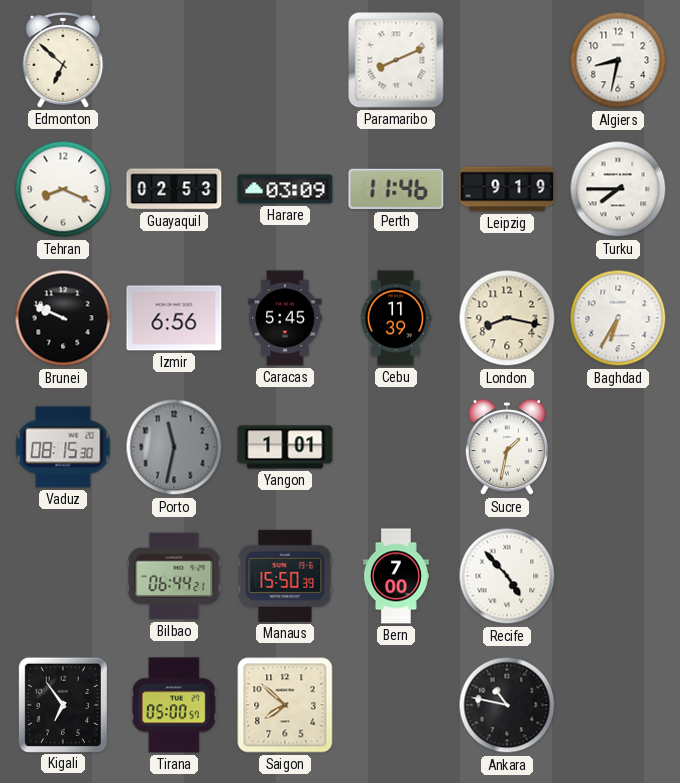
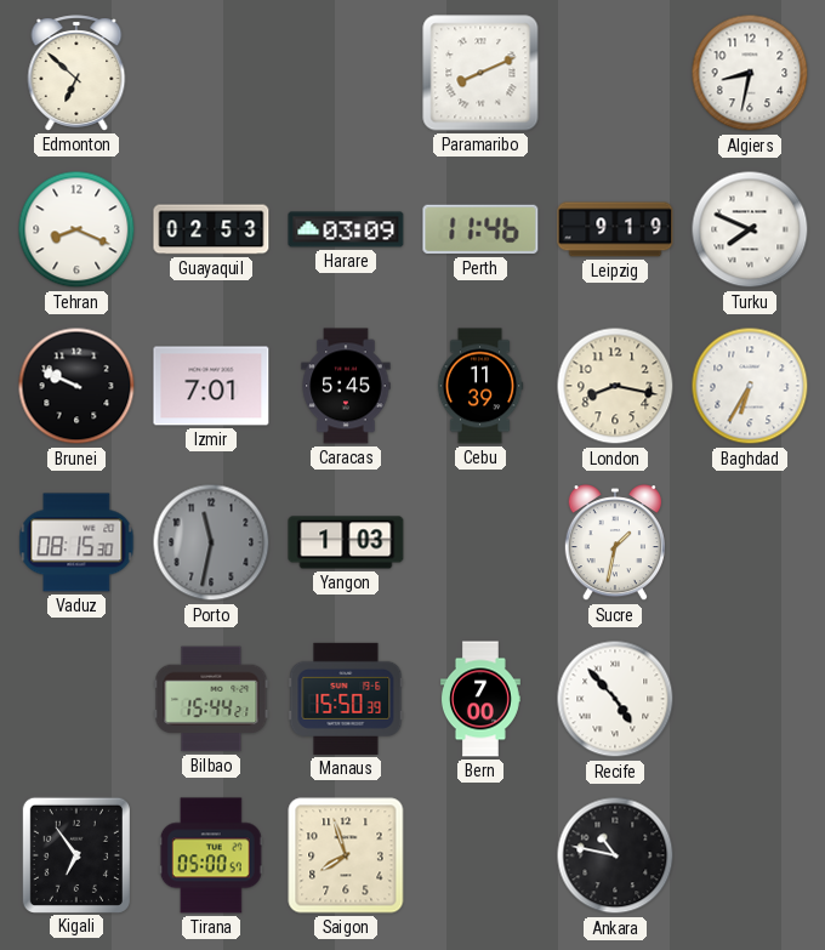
Turku: 7:45 -> 7:49 (750, 229)
Izmir: 6:56 -> 7:01 (211, 386)
Yangon: 1:01 -> 1:03 (346, 542)
Bilbao: 06:44 -> 15:44 (211, 699)
Saigon: 7:52 -> 7:57 (346, 855)
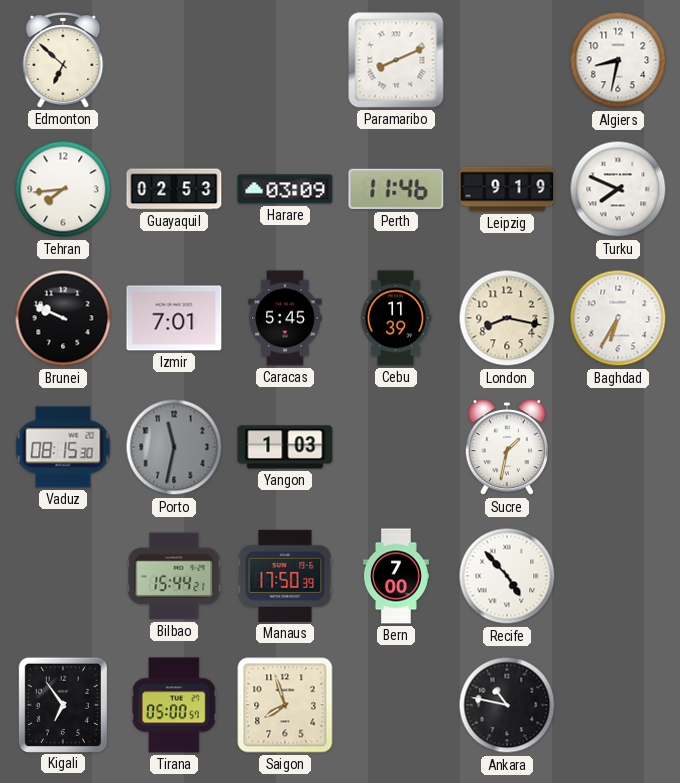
Tehran: 8:19 -> 7:44 (63, 189)
Manaus: 15:50 -> 17:50 (285, 576)
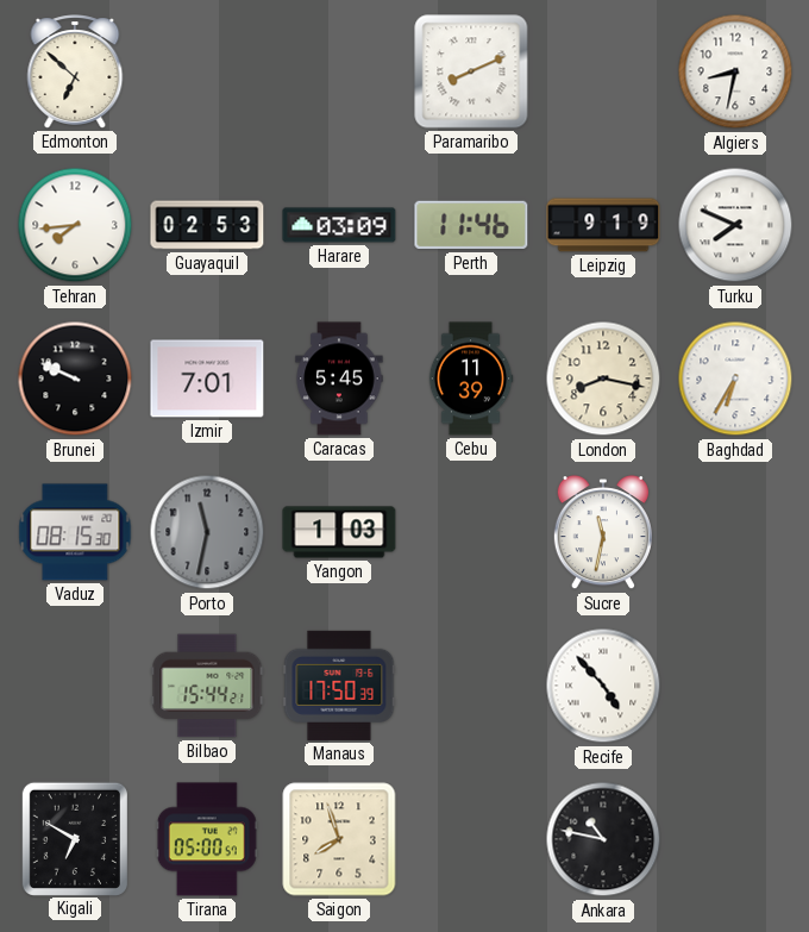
Sucre: 1:32 -> 11:32 (603, 533)
Bern: 7:00 -> none (396, 576)
Kigali: 6:54 -> 6:50 (75, 838)
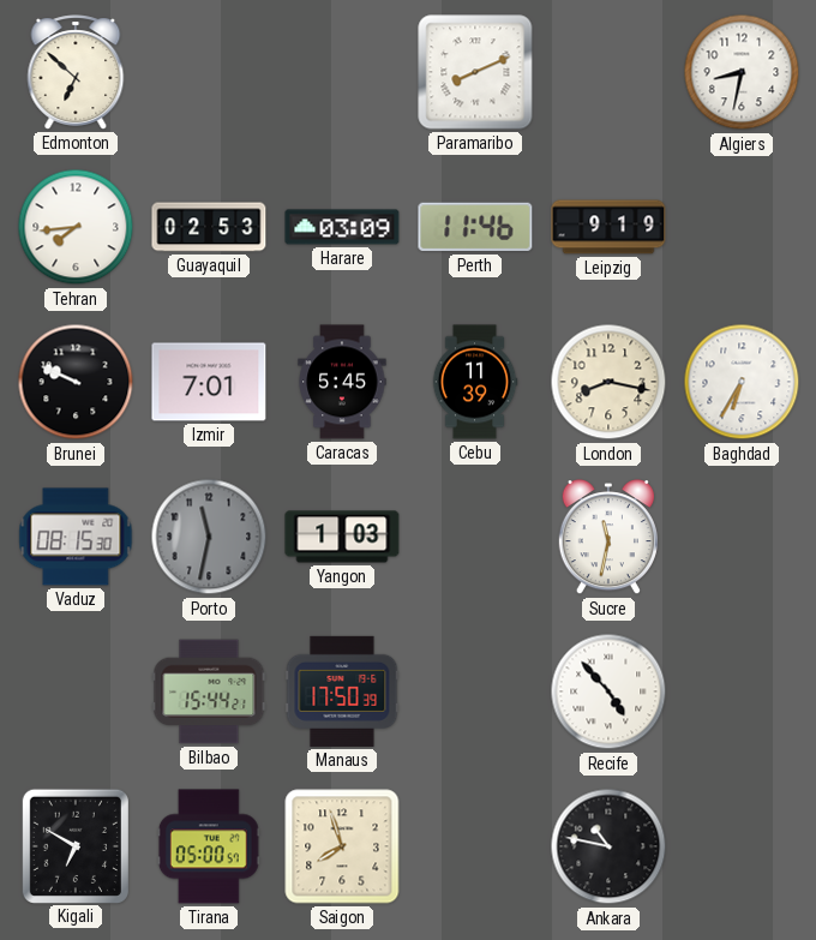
Turku: 7:49 -> none (735, 225)
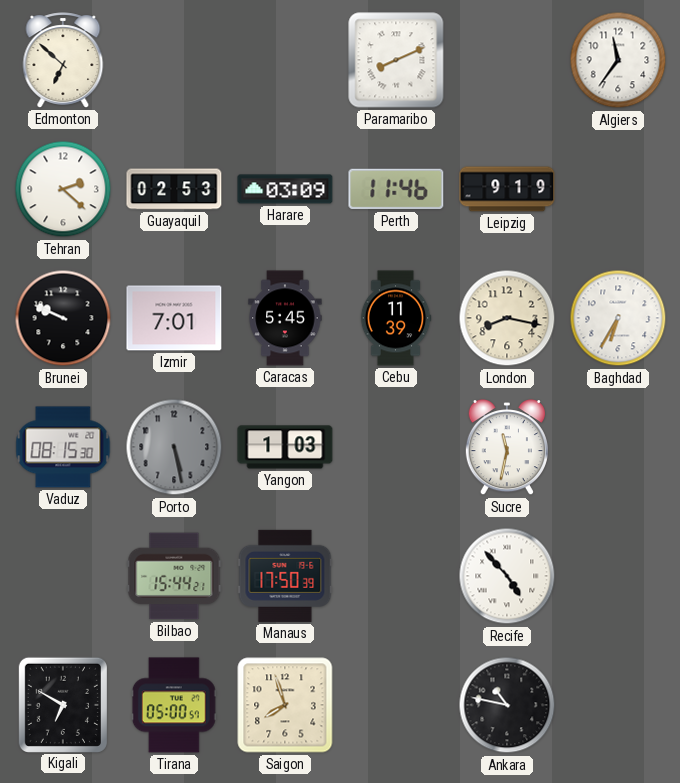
Algiers: 8:32 -> 11:36 (618, 60)
Tehran: 7:44 -> 2:22 (63, 189)
Porto: 11:32 -> 5:28 (174, 447)
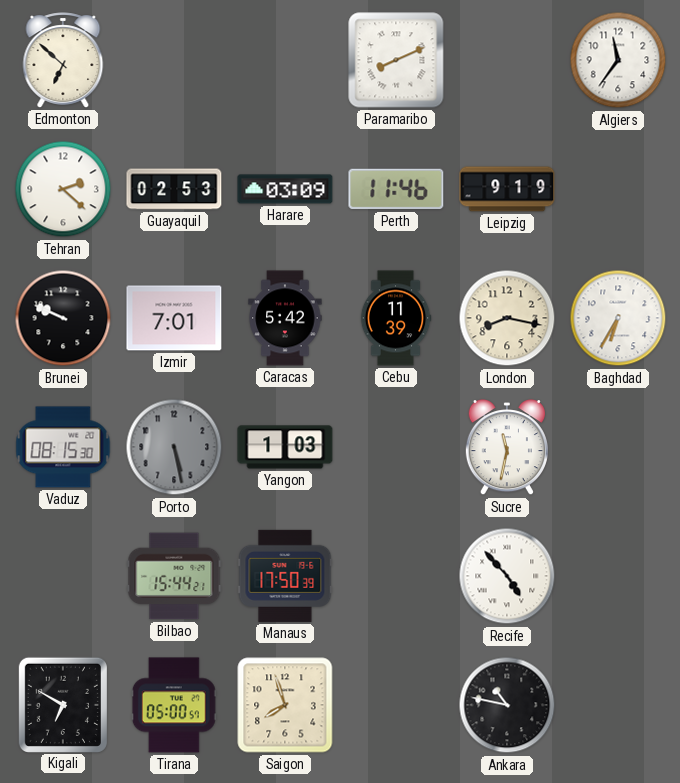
Caracas: 5:45 -> 5:42 (285, 318)
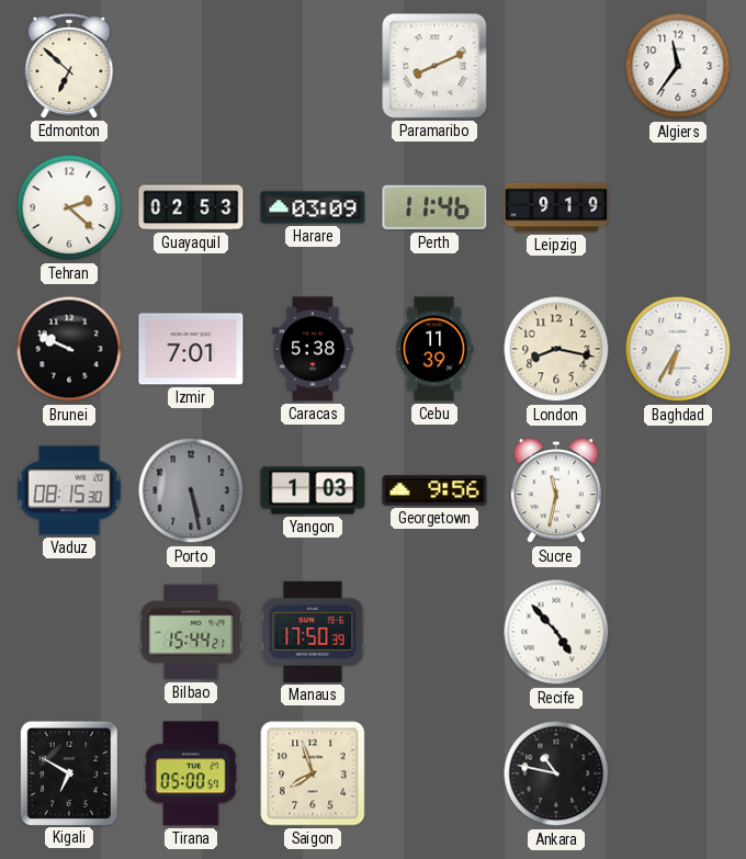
Caracas: 5:42 -> 5:38 (313, 349)
Georgetown: none -> 9:56 (434, 490)
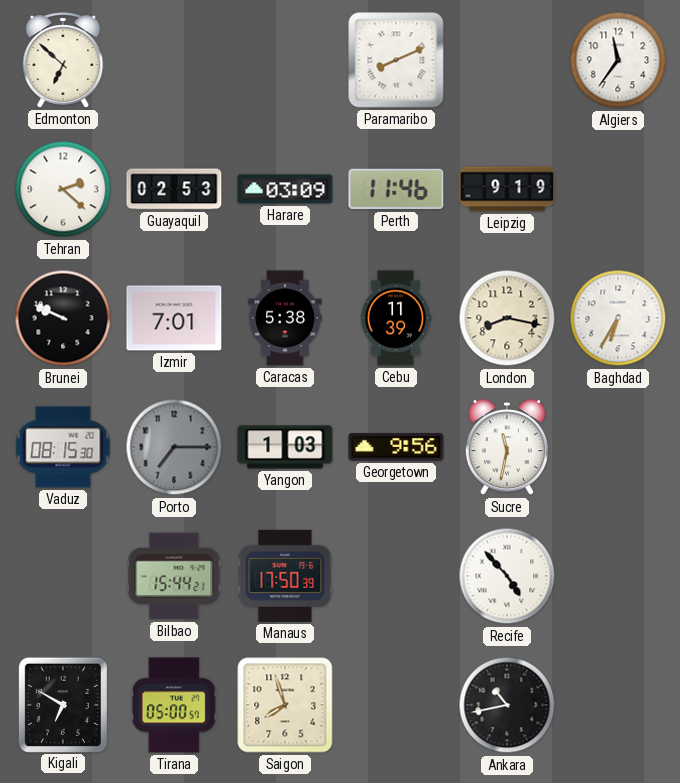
Porto: 5:28 -> 7:15 (174, 447)
Ankara: 10:47 -> 10:43 (507, 705)
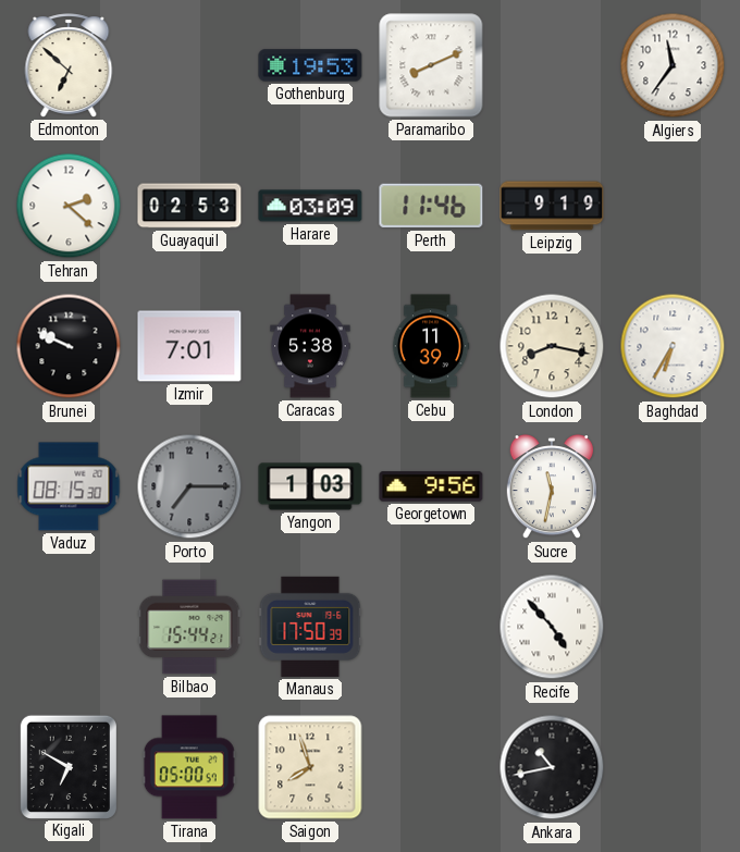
Gothenburg: none -> 19:53 (310, 65)
